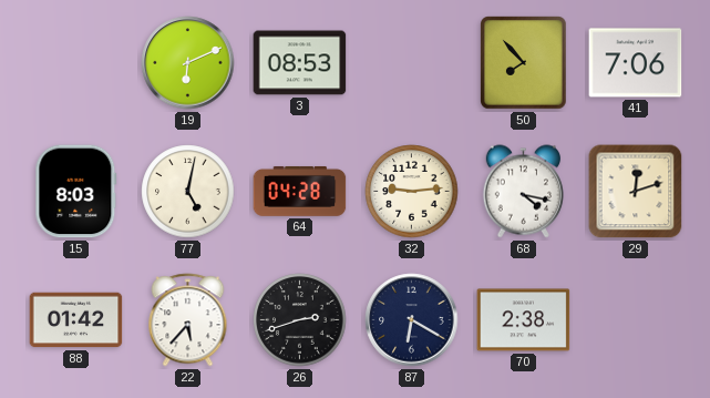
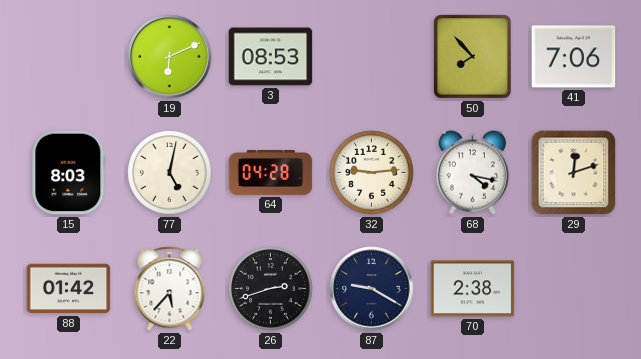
87: 6:20 -> 9:20 (372, 289)
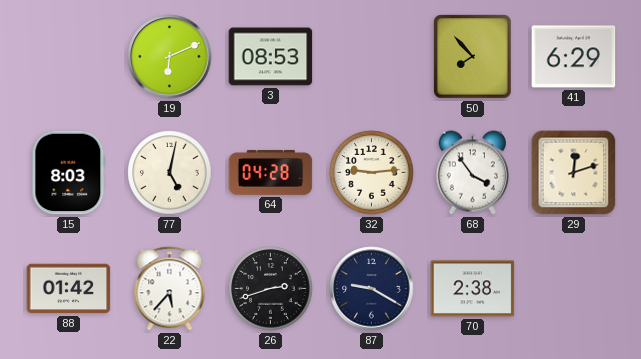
41: 7:06 -> 6:29 (574, 57)
68: 4:17 -> 3:54 (472, 173)
